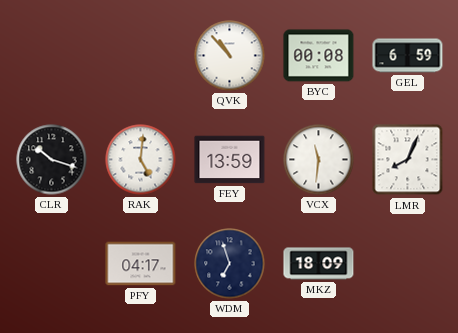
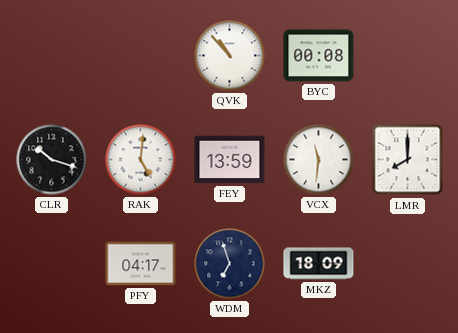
GEL: 6:59 -> none (408, 56)
LMR: 8:04 -> 8:00 (408, 160)
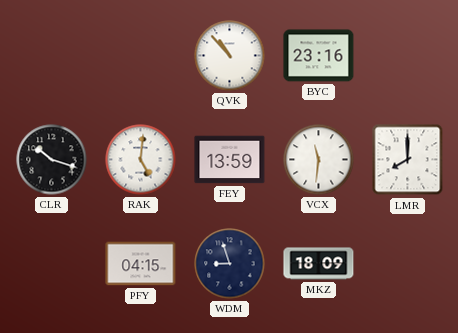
BYC: 00:08 -> 23:16 (319, 56)
PFY: 04:17 -> 04:15 (141, 264)
WDM: 6:57 -> 8:57 (230, 264)
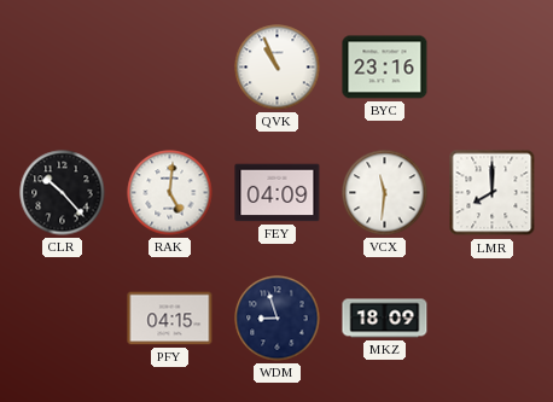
QVK: 10:53 -> 10:56 (278, 68)
CLR: 10:18 -> 10:23 (63, 193)
FEY: 13:59 -> 04:09 (278, 193)
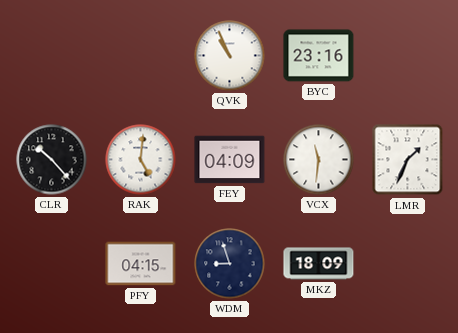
LMR: 8:00 -> 1:34 (408, 160)
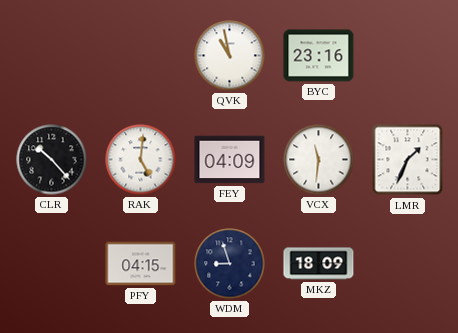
QVK: 10:56 -> 10:58 (230, 56)
